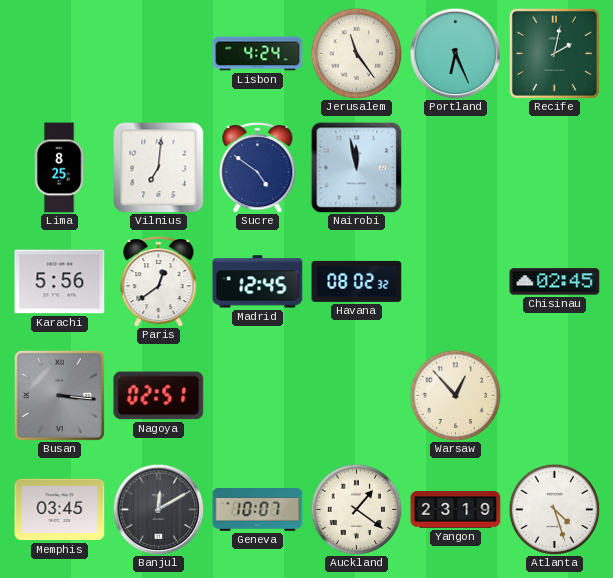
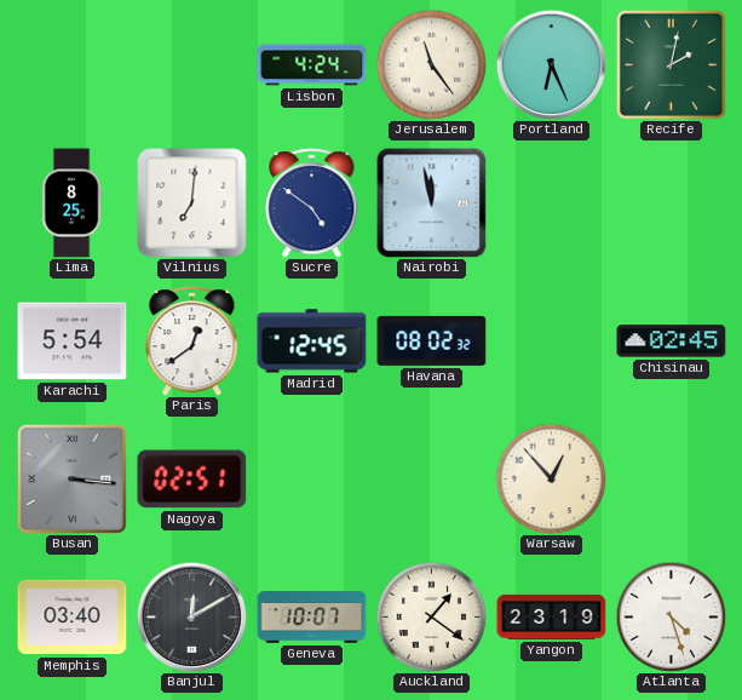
Karachi: 5:56 -> 5:54 (73, 342)
Memphis: 03:45 -> 03:40 (73, 618)
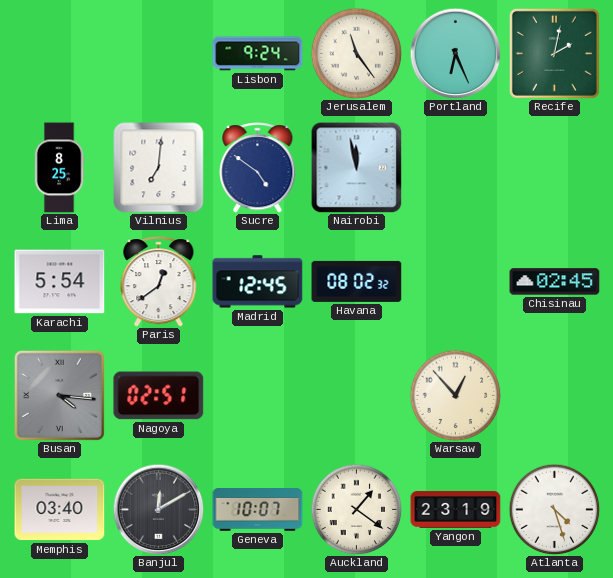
Lisbon: 4:24 -> 9:24 (258, 54)
Busan: 3:16 -> 4:16 (59, 395)
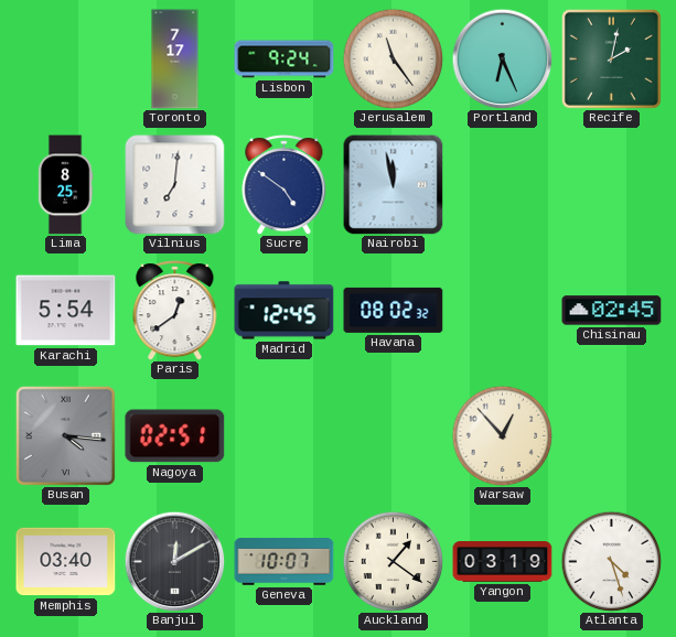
Toronto: none -> 7:17 (175, 60)
Yangon: 23:19 -> 03:19 (503, 562)
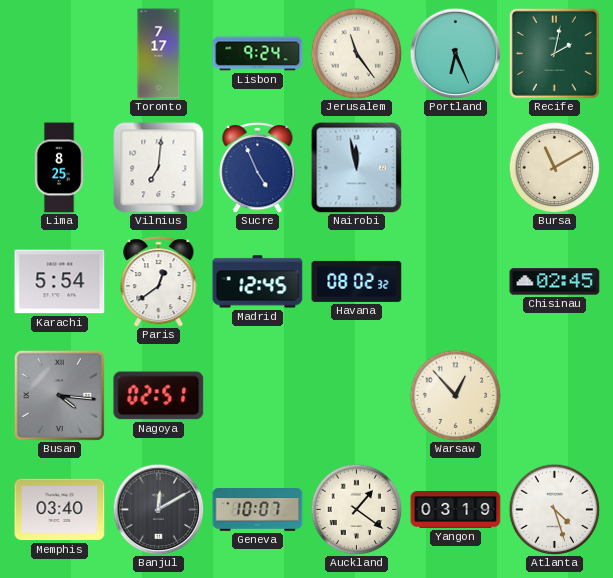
Sucre: 4:51 -> 4:56 (258, 168)
Bursa: none -> 11:10 (554, 167)
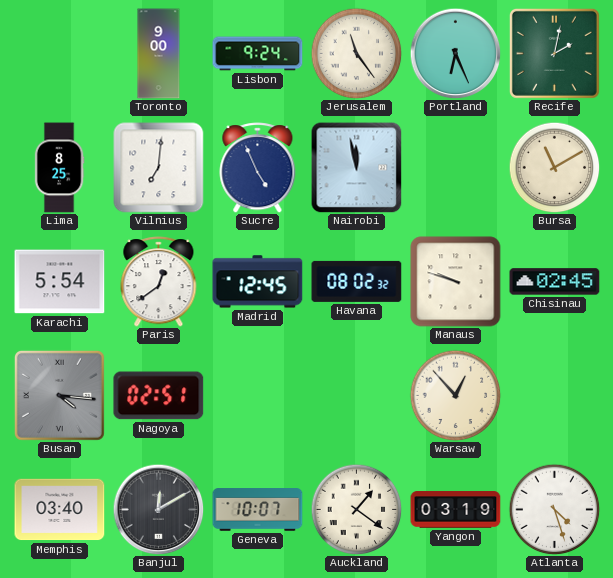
Toronto: 7:17 -> 9:00 (159, 54)
Manaus: none -> 9:48 (456, 282)
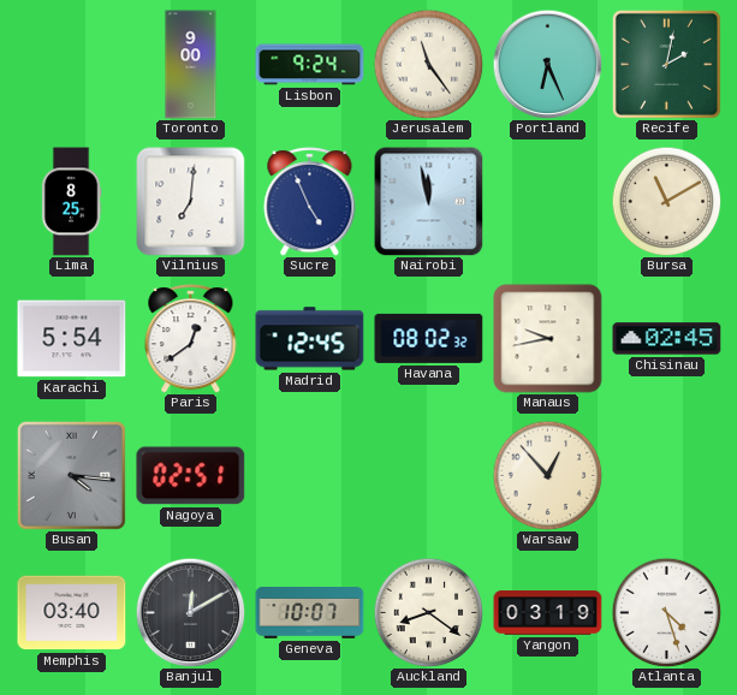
Manaus: 9:48 -> 9:43 (548, 339)
Auckland: 1:21 -> 8:21 (428, 612)
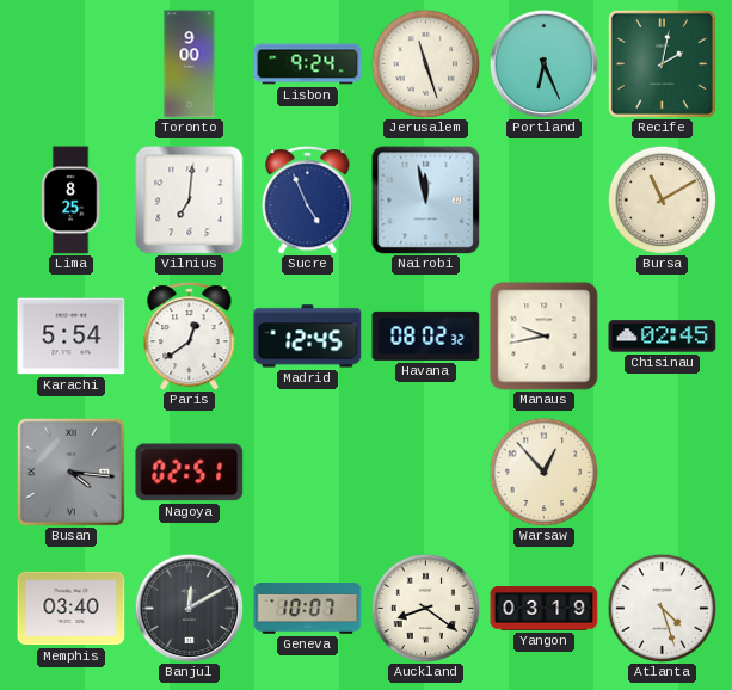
Jerusalem: 11:24 -> 11:27 (425, 63)
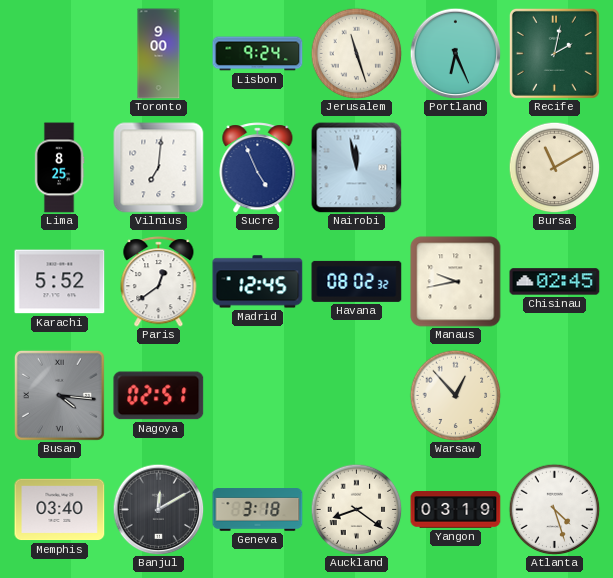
Karachi: 5:54 -> 5:52 (60, 282)
Geneva: 10:07 -> 3:18 (258, 510)
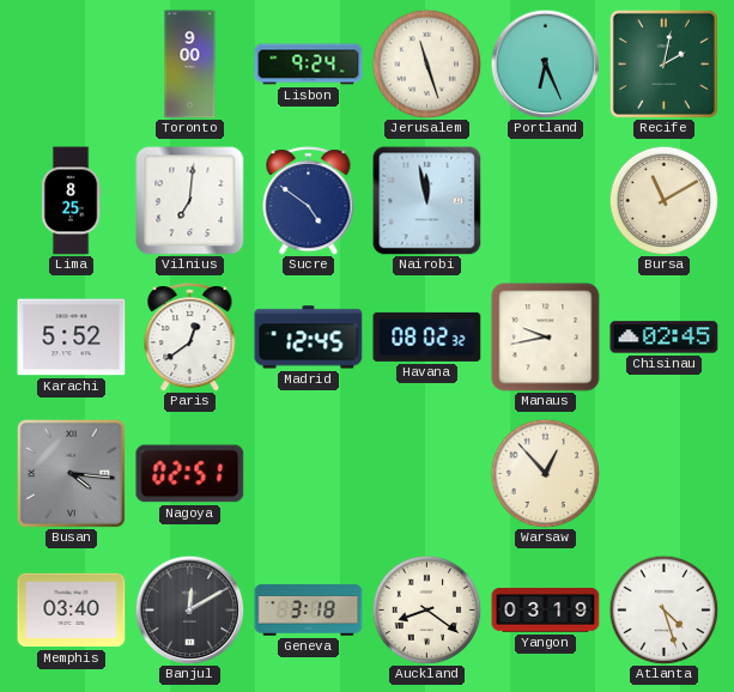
Sucre: 4:56 -> 4:51 (309, 201)
